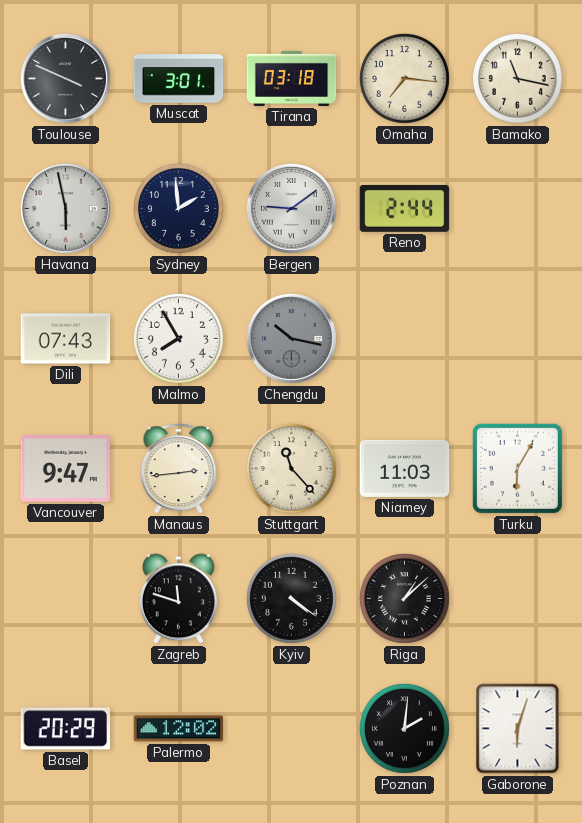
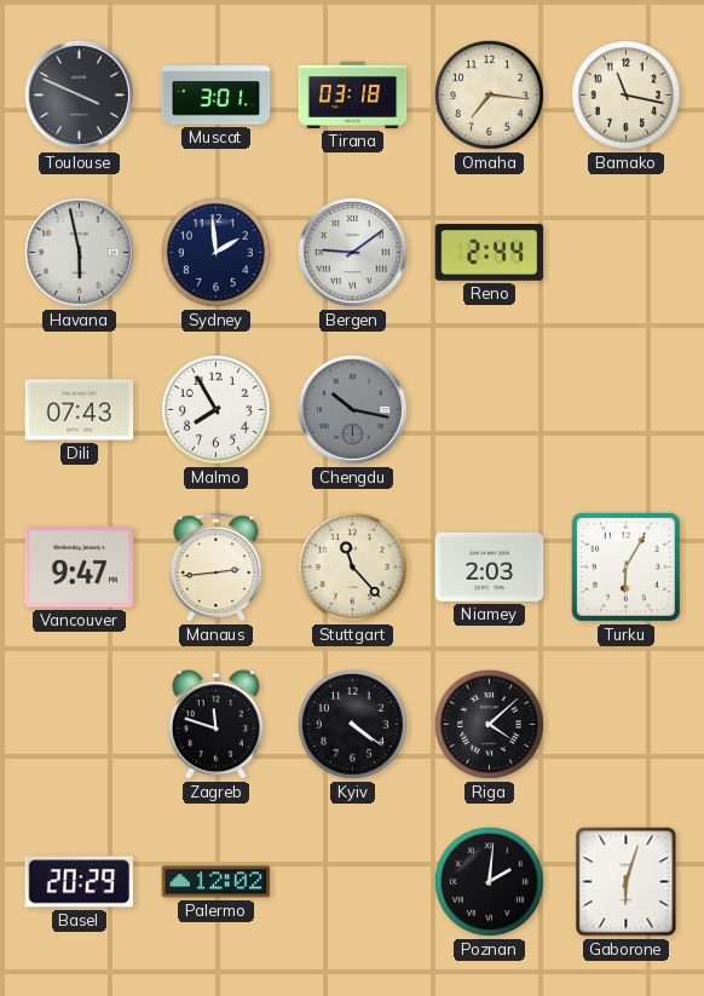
Niamey: 11:03 -> 2:03 (490, 566)
Riga: 1:08 -> 4:08 (489, 724)
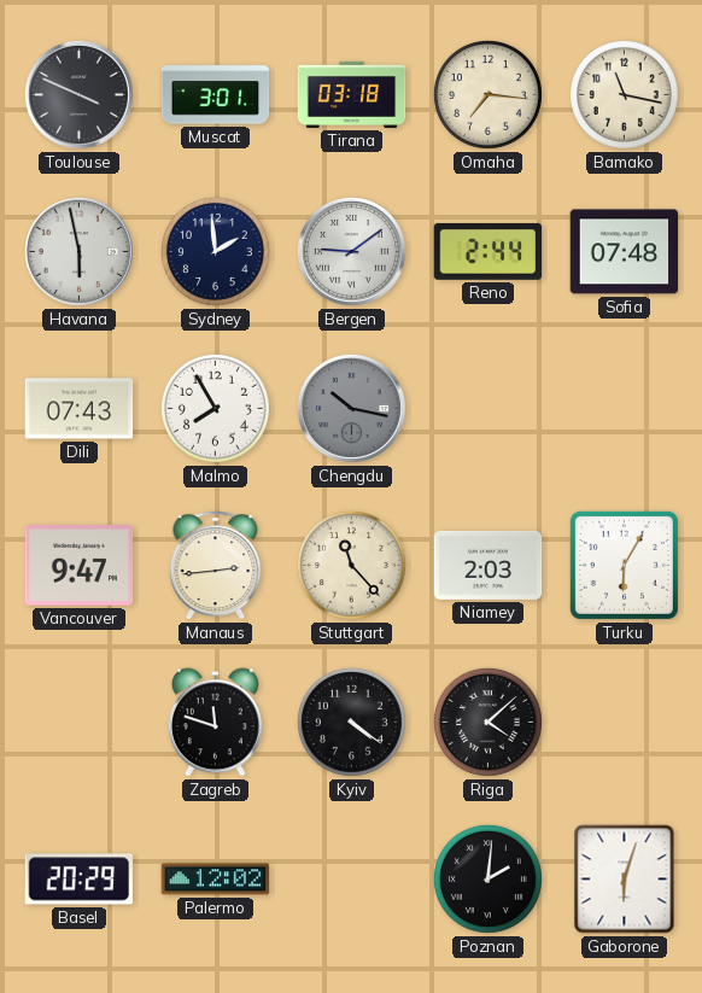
Sofia: none -> 07:48 (625, 252)
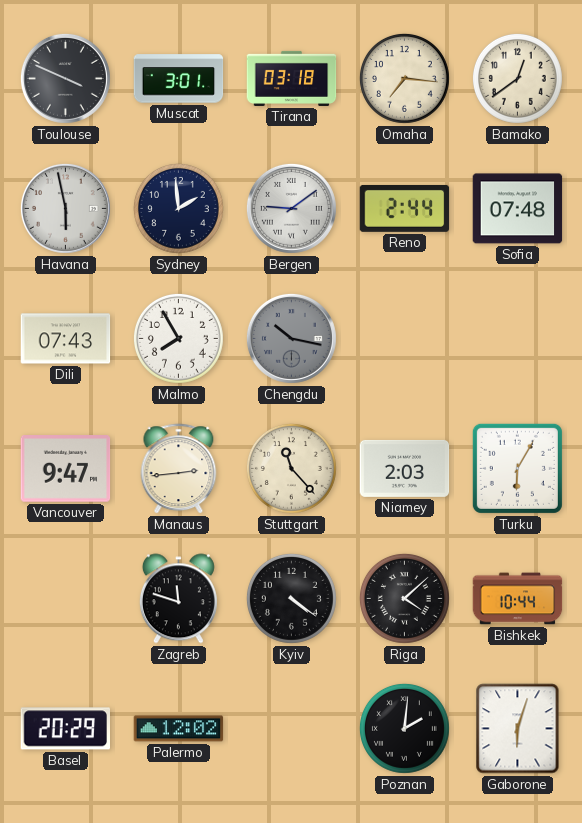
Bamako: 11:17 -> 12:39 (517, 78)
Bishkek: none -> 10:44 (518, 599)
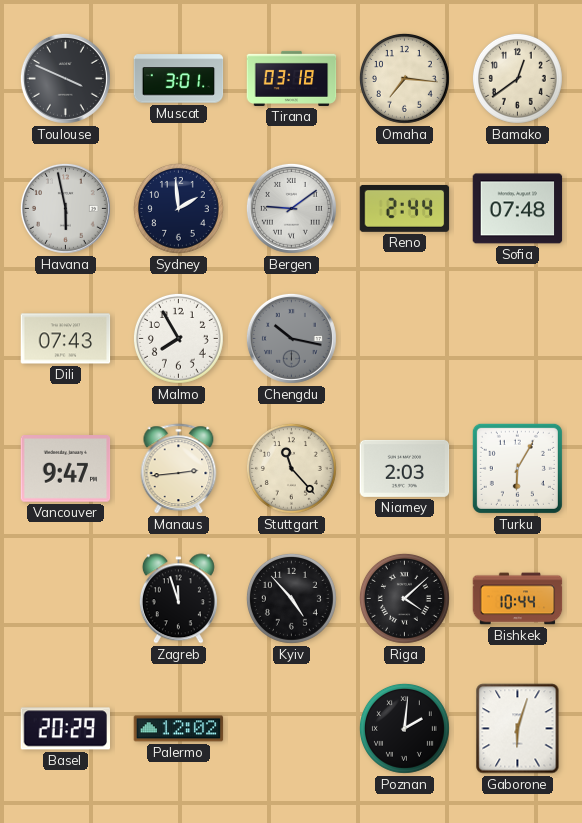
Zagreb: 11:48 -> 11:57 (178, 599)
Kyiv: 4:21 -> 4:53 (291, 598)
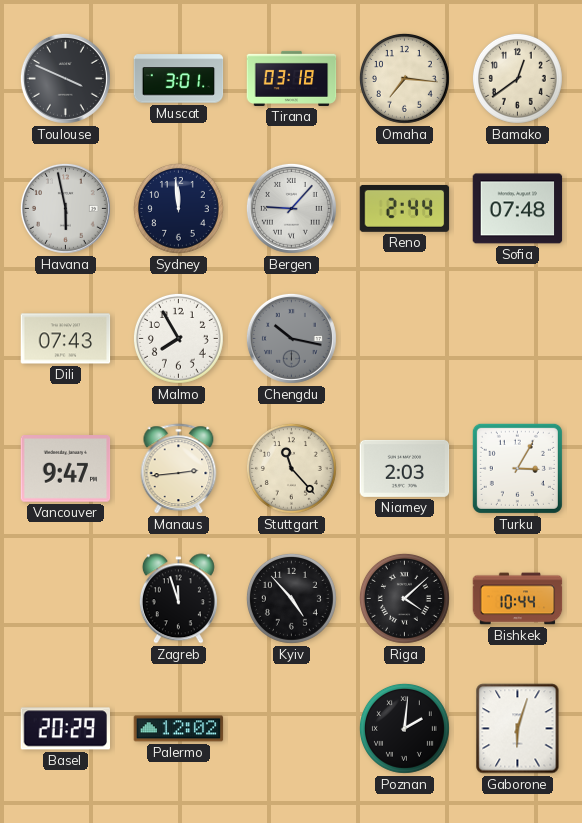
Sydney: 1:59 -> 11:59 (178, 208)
Bergen: 9:09 -> 9:07 (291, 208)
Turku: 6:05 -> 3:05 (517, 468)
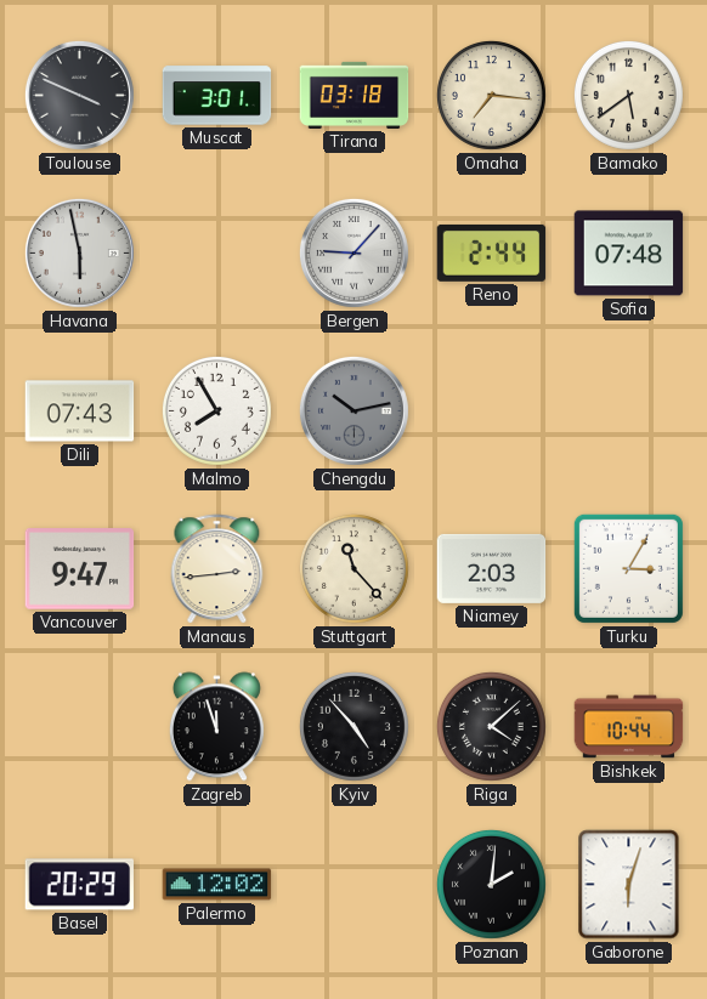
Bamako: 12:39 -> 5:39 (628, 95)
Sydney: 11:59 -> none (178, 208)
Chengdu: 10:17 -> 10:13 (353, 410)
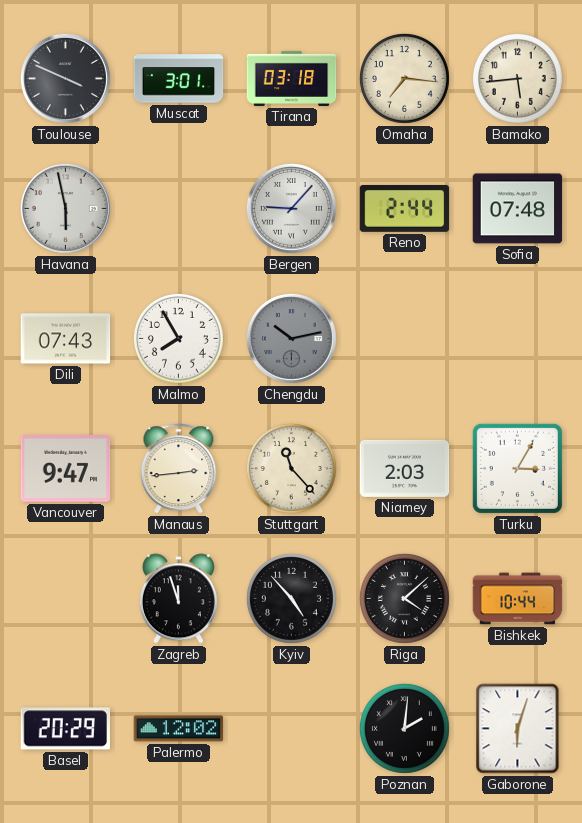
Bamako: 5:39 -> 5:44 (517, 78)
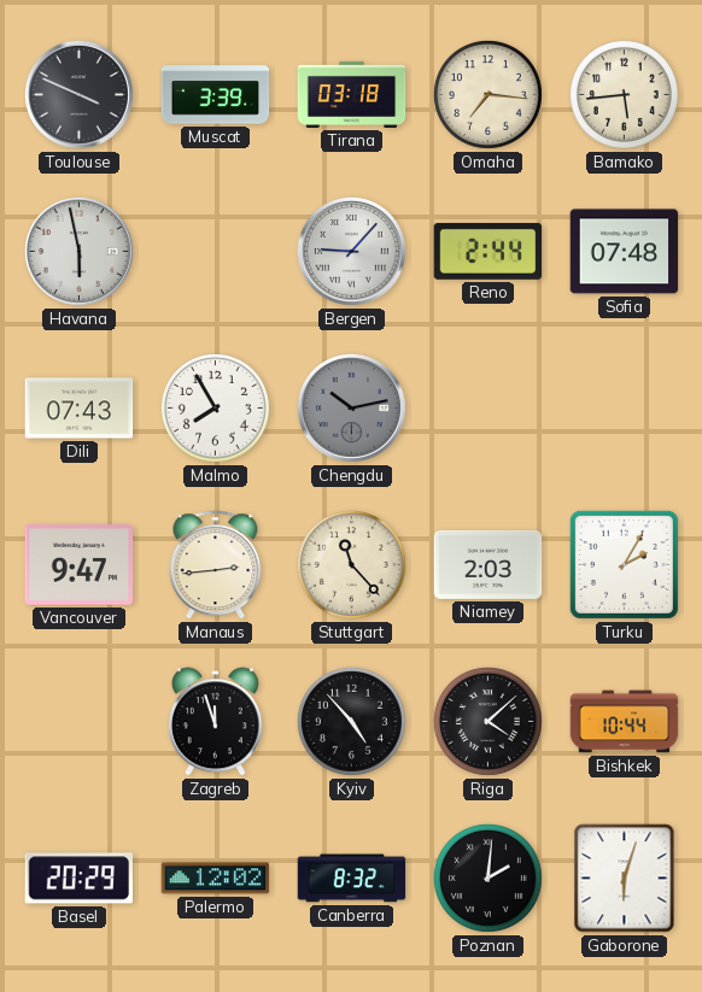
Muscat: 3:01 -> 3:39 (216, 95)
Turku: 3:05 -> 2:05 (624, 564)
Canberra: none -> 8:32 (352, 879)
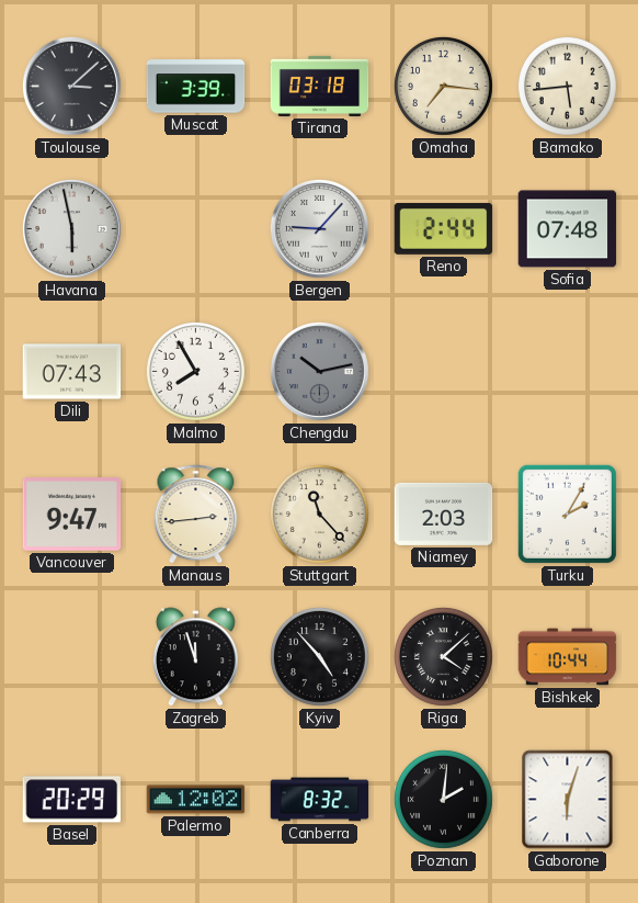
Toulouse: 3:49 -> 3:08 (71, 86)
